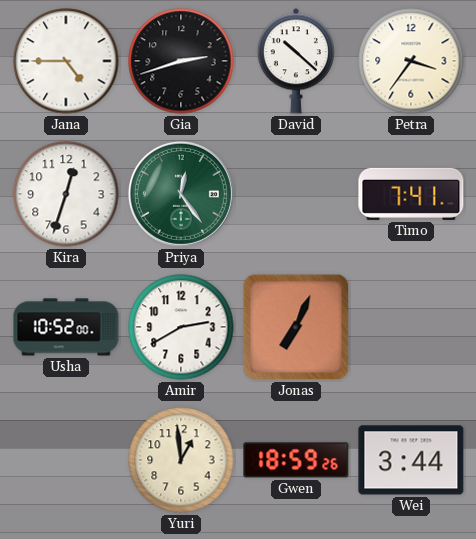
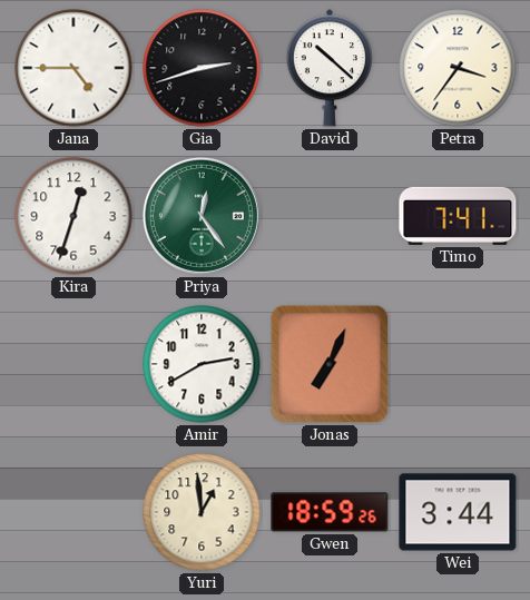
Usha: 10:52 -> none (66, 327)
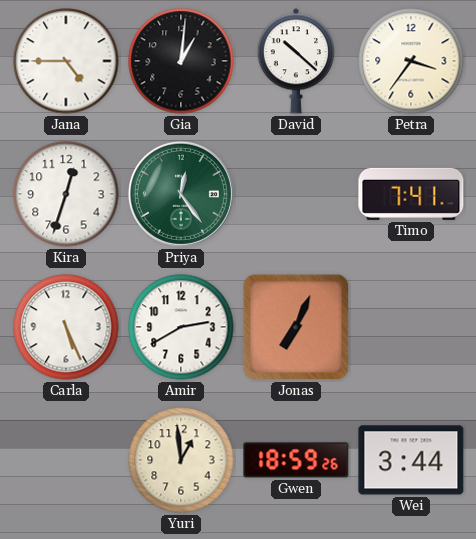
Gia: 2:42 -> 1:01 (181, 61)
Carla: none -> 5:26 (66, 327)
